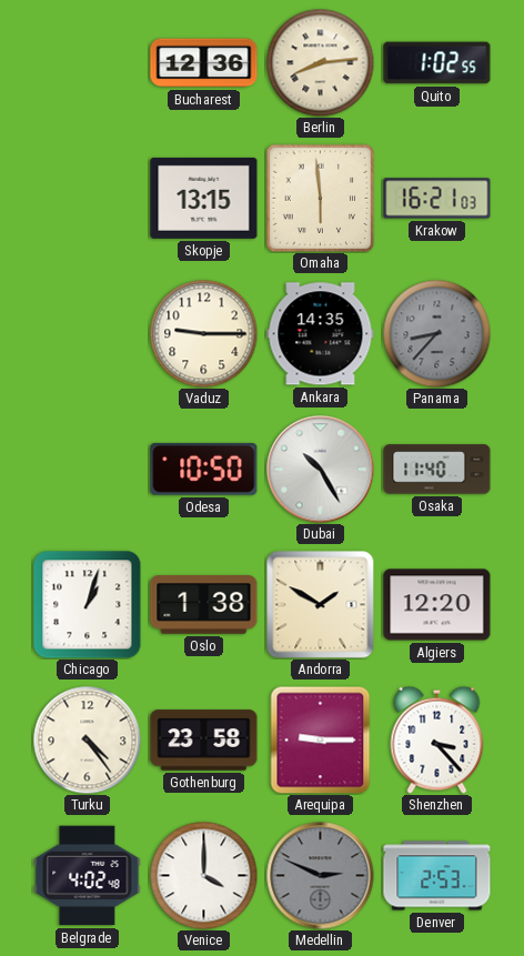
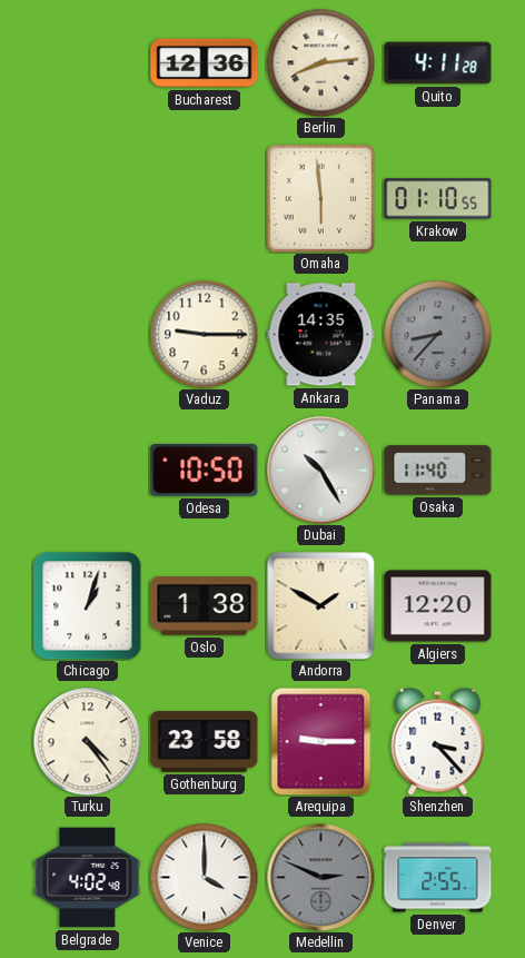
Quito: 1:02 -> 4:11 (438, 63)
Skopje: 13:15 -> none (204, 198)
Krakow: 16:21 -> 01:10 (438, 199)
Denver: 2:53 -> 2:55 (438, 878)
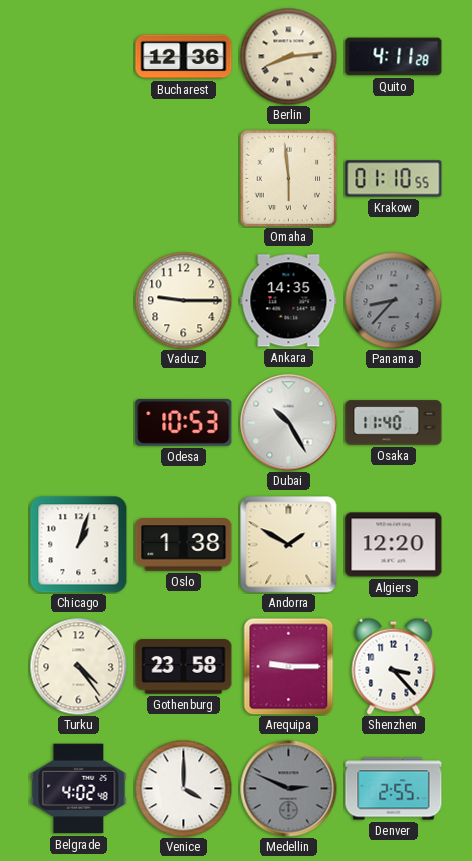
Odesa: 10:50 -> 10:53 (184, 422)
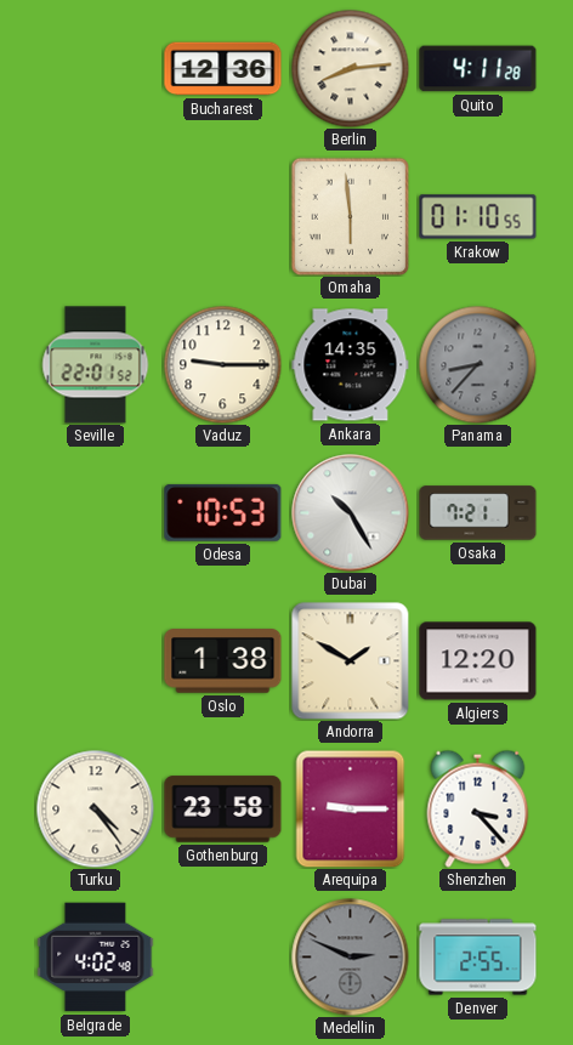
Seville: none -> 22:01 (96, 365)
Osaka: 11:40 -> 7:21 (478, 513)
Chicago: 1:03 -> none (79, 545)
Venice: 4:00 -> none (183, 788)
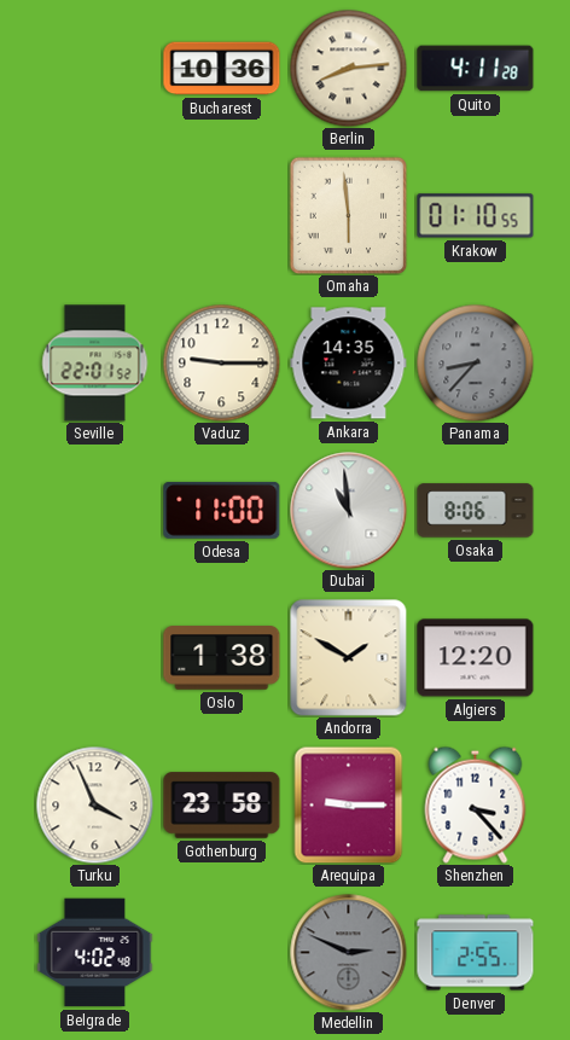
Bucharest: 12:36 -> 10:36 (222, 69)
Odesa: 10:53 -> 11:00 (222, 510)
Dubai: 10:25 -> 10:59 (349, 511)
Osaka: 7:21 -> 8:06 (476, 511)
Turku: 4:24 -> 3:56 (94, 804)
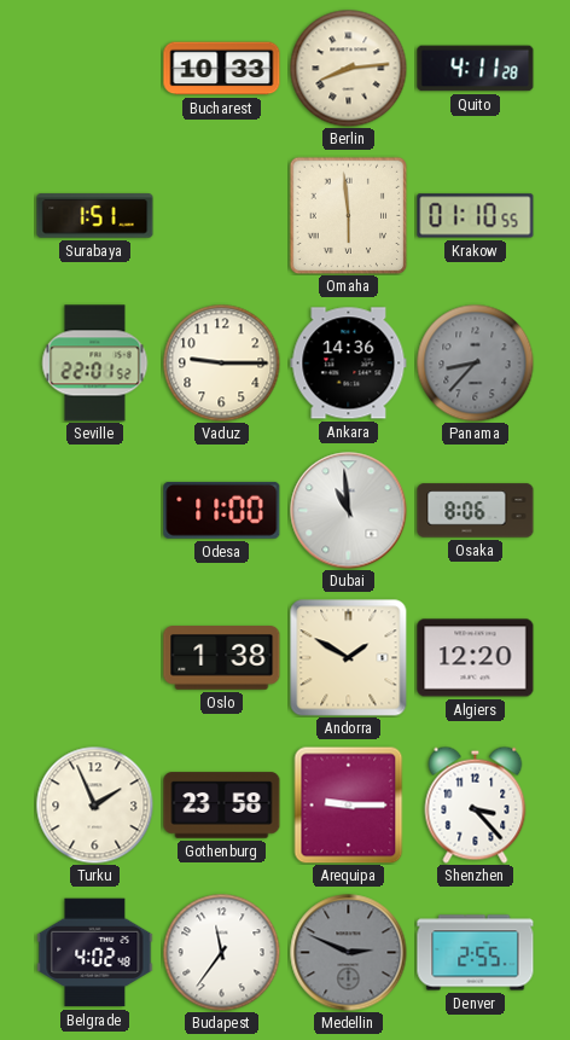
Bucharest: 10:36 -> 10:33 (222, 69)
Surabaya: none -> 1:51 (95, 216)
Ankara: 14:35 -> 14:36 (349, 364)
Turku: 3:56 -> 1:56 (94, 804)
Budapest: none -> 11:36 (221, 952)
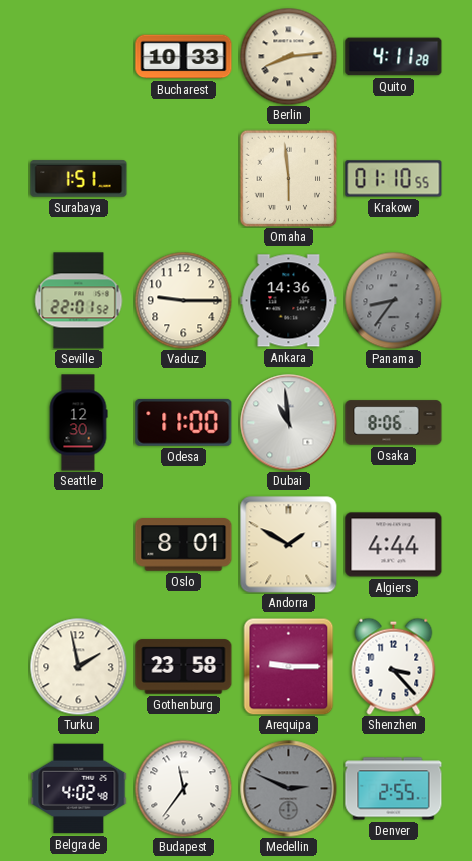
Panama: 8:37 -> 8:36 (393, 300)
Seattle: none -> 12:30 (78, 423)
Oslo: 1:38 -> 8:01 (184, 545)
Algiers: 12:20 -> 4:44 (394, 545)
Turku: 1:56 -> 1:58 (78, 666)
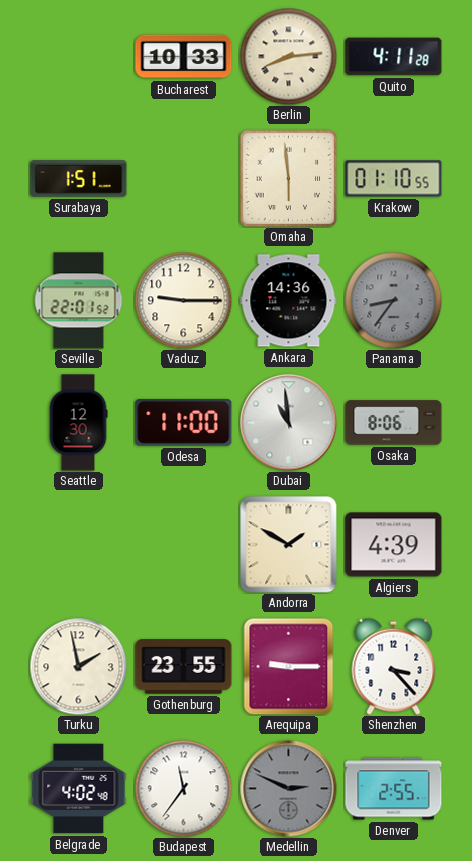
Oslo: 8:01 -> none (184, 545)
Algiers: 4:44 -> 4:39 (394, 545)
Gothenburg: 23:58 -> 23:55 (184, 667)
